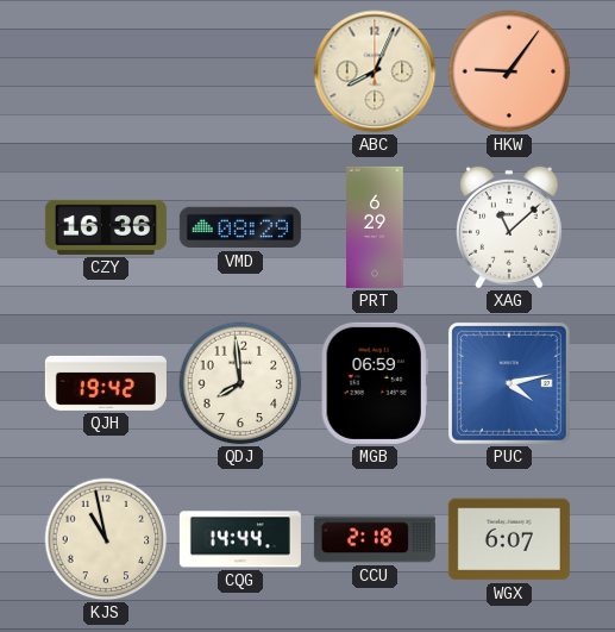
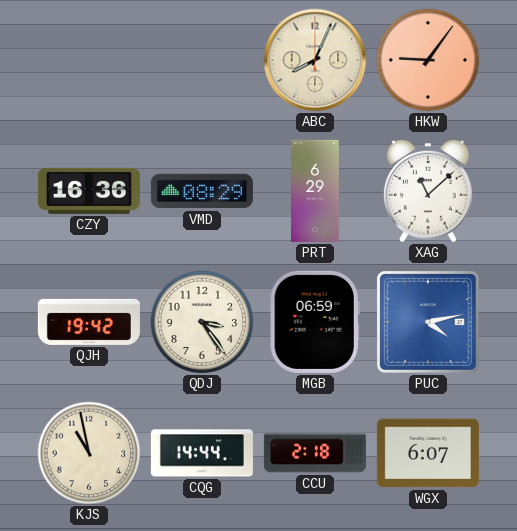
QDJ: 7:59 -> 3:24 (202, 322)
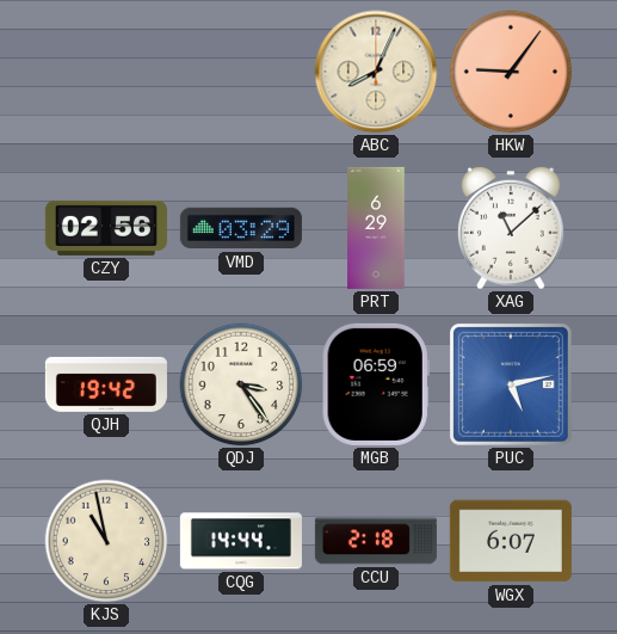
CZY: 16:36 -> 02:56 (106, 228)
VMD: 08:29 -> 03:29 (241, 228)
PUC: 4:13 -> 5:13 (511, 384)
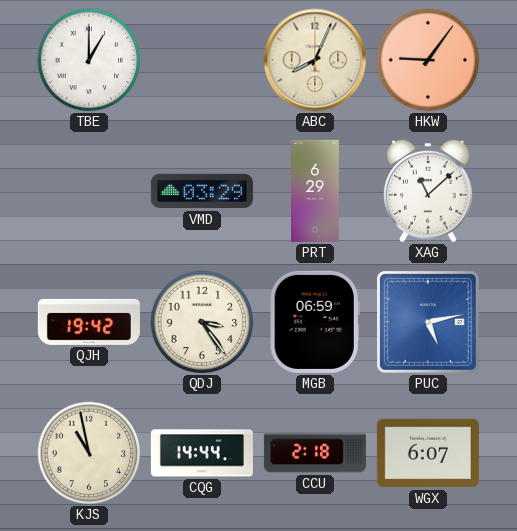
TBE: none -> 1:00 (89, 60)
CZY: 02:56 -> none (106, 228)
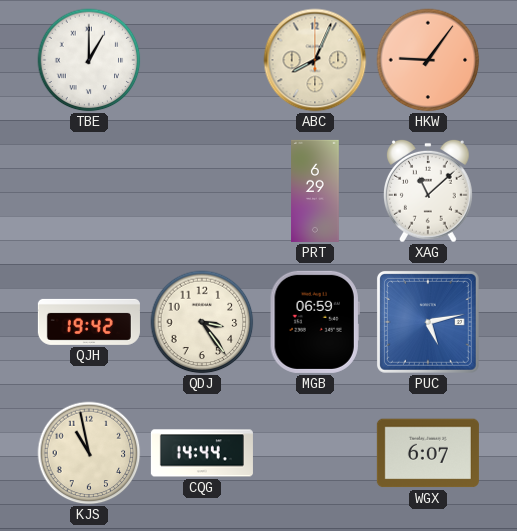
VMD: 03:29 -> none (202, 191)
CCU: 2:18 -> none (315, 453)
